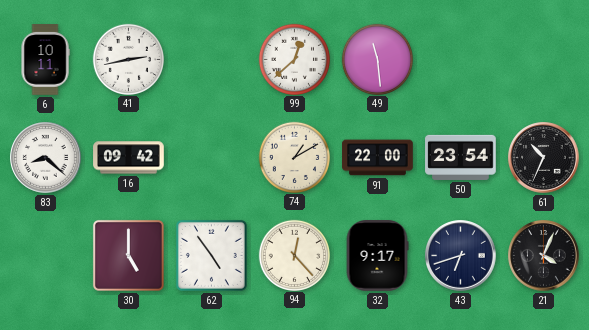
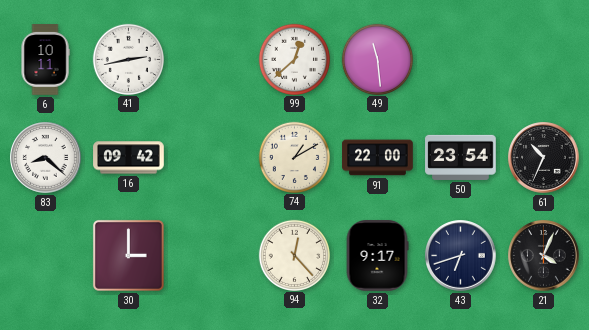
30: 5:00 -> 3:00 (128, 255)
62: 4:54 -> none (211, 255)
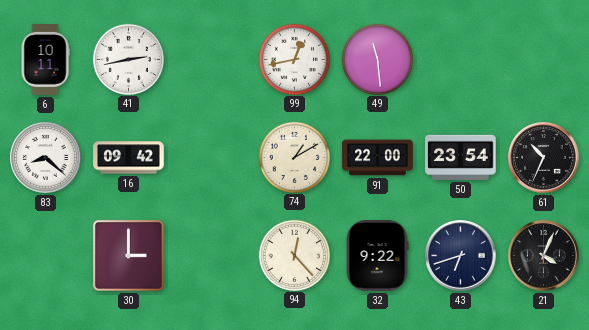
99: 12:38 -> 12:43 (294, 59)
32: 9:17 -> 9:22 (377, 256)
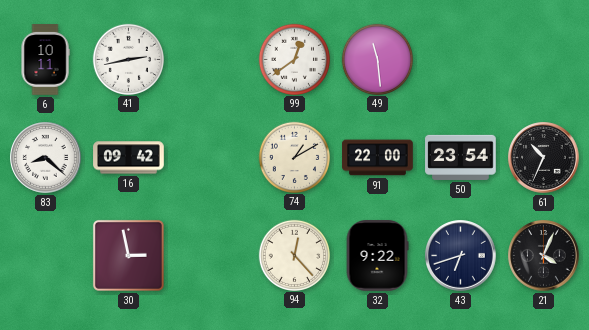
99: 12:43 -> 12:39 (294, 59)
30: 3:00 -> 2:58 (128, 255)
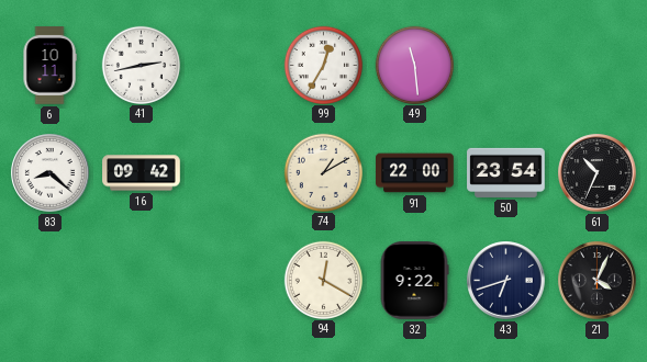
99: 12:39 -> 12:35 (323, 65)
30: 2:58 -> none (128, 255)
94: 12:23 -> 12:20 (323, 280)
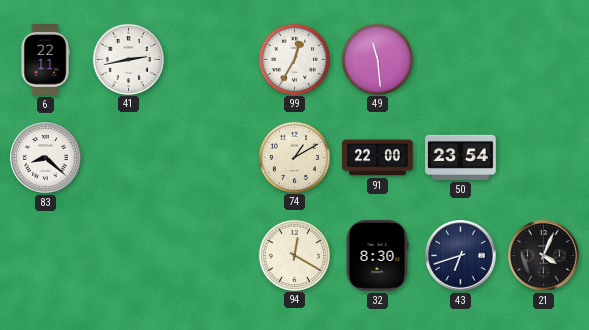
6: 10:11 -> 22:11 (45, 60)
16: 09:42 -> none (142, 173)
61: 10:34 -> none (598, 173)
32: 9:22 -> 8:30 (377, 256)
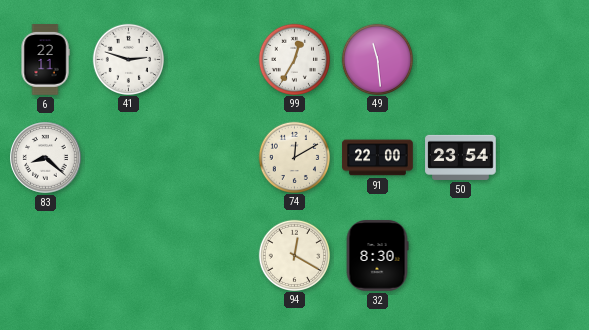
41: 2:43 -> 2:48 (128, 59)
74: 1:10 -> 12:10 (294, 157)
43: 6:42 -> none (461, 256)
21: 4:04 -> none (544, 256)
